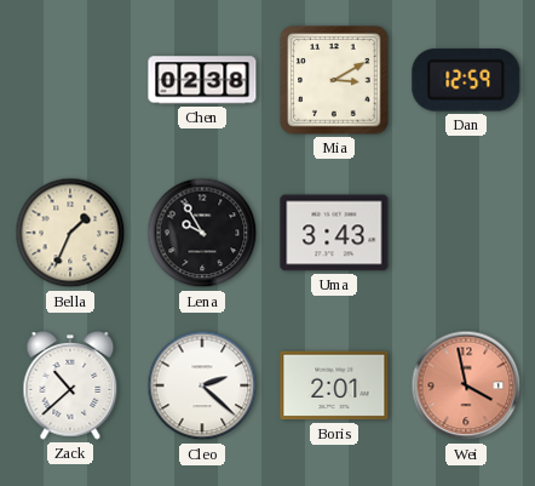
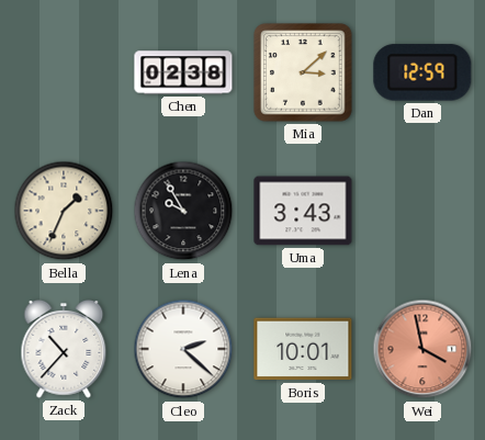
Mia: 3:10 -> 3:08 (303, 72)
Zack: 10:38 -> 10:37 (64, 350)
Boris: 2:01 -> 10:01 (303, 349)
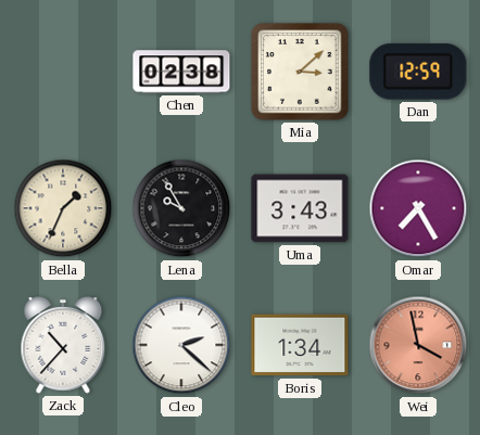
Omar: none -> 7:25 (418, 208)
Boris: 10:01 -> 1:34 (300, 345)
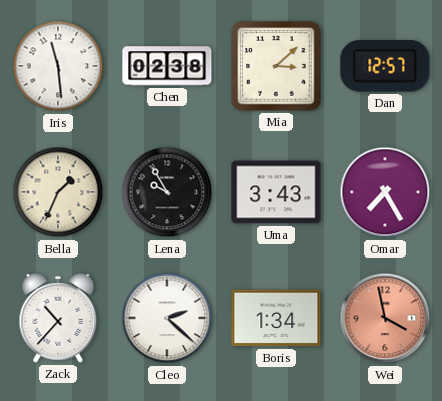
Iris: none -> 11:29 (58, 66)
Dan: 12:59 -> 12:57 (385, 66)
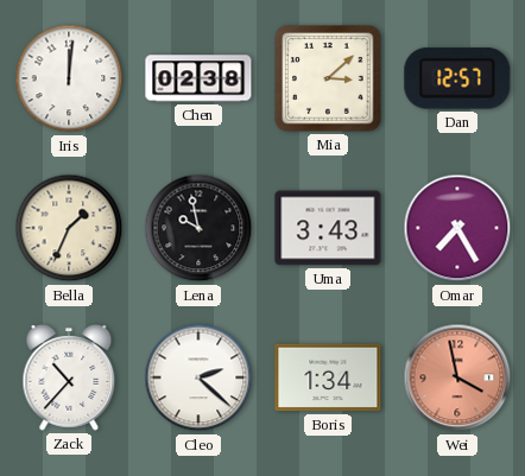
Iris: 11:29 -> 12:01 (69, 78)
Lena: 9:55 -> 9:58 (198, 228)
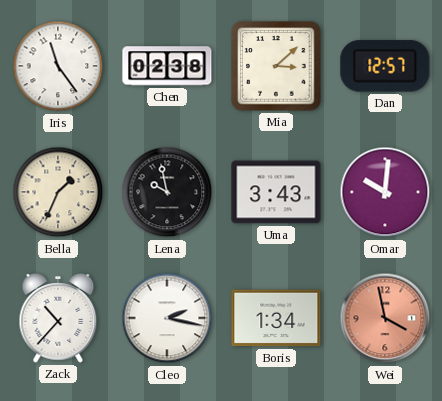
Iris: 12:01 -> 11:24 (58, 66)
Omar: 7:25 -> 10:01 (385, 192)
Cleo: 2:22 -> 2:17 (167, 318)
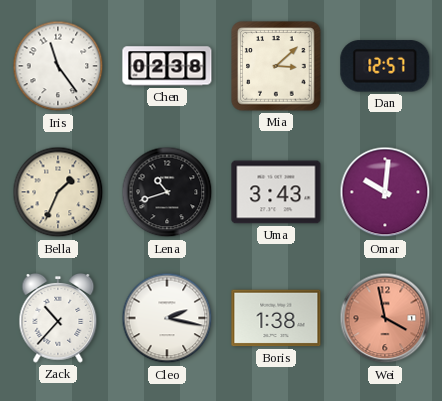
Lena: 9:58 -> 10:42 (167, 192)
Boris: 1:34 -> 1:38 (276, 318)
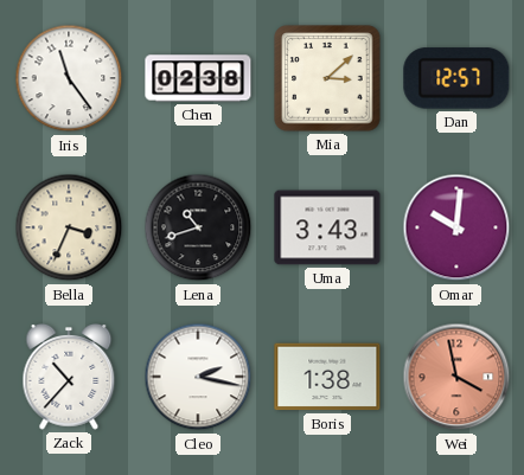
Bella: 1:34 -> 3:34 (69, 227)
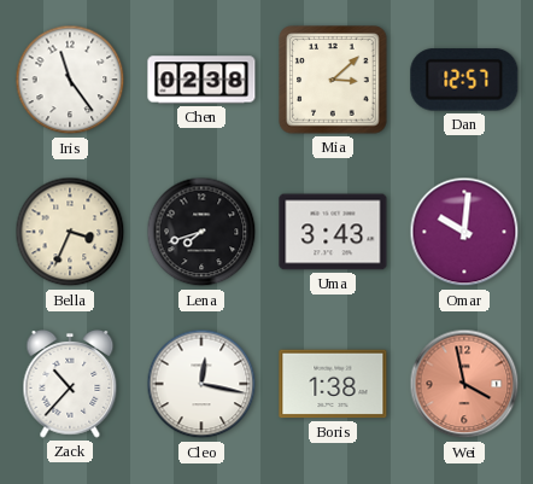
Lena: 10:42 -> 7:42 (201, 232)
Cleo: 2:17 -> 12:17 (201, 384)
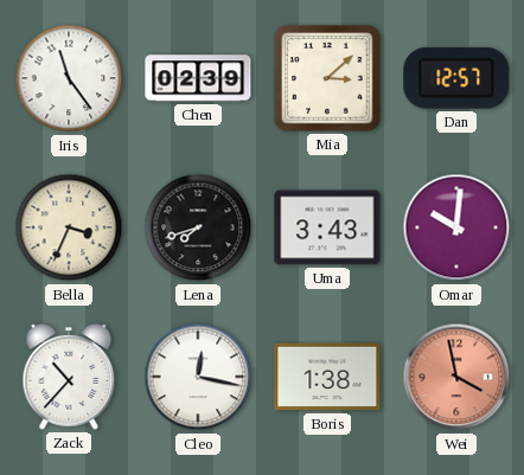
Chen: 02:38 -> 02:39 (198, 78)
